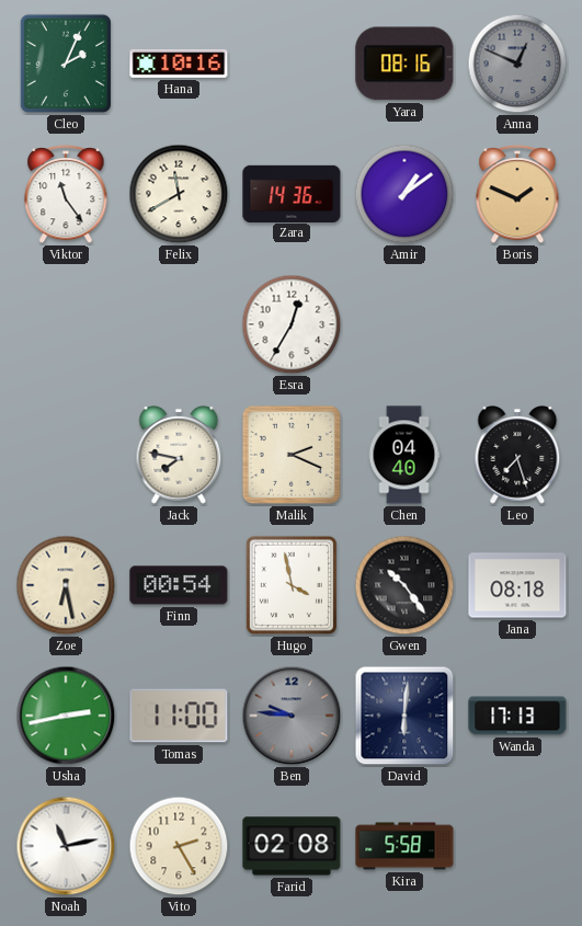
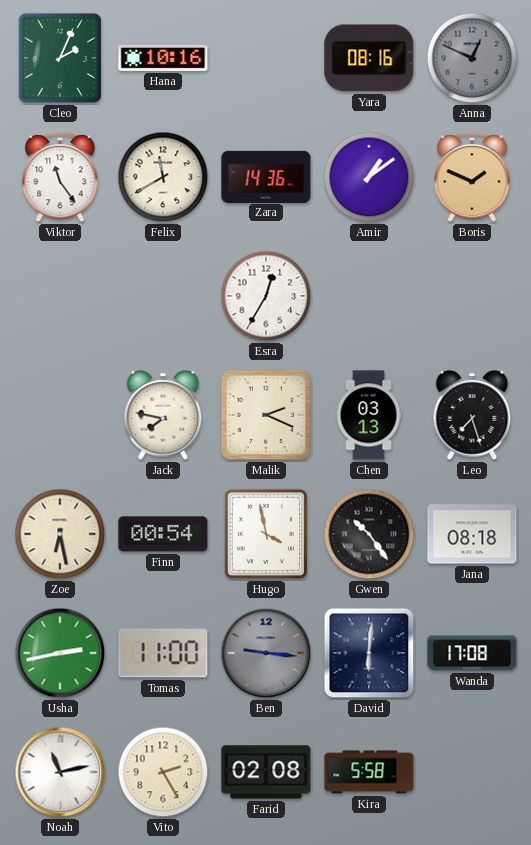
Chen: 04:40 -> 03:13 (369, 415)
Ben: 9:46 -> 9:16 (266, 653)
Wanda: 17:13 -> 17:08 (472, 653)
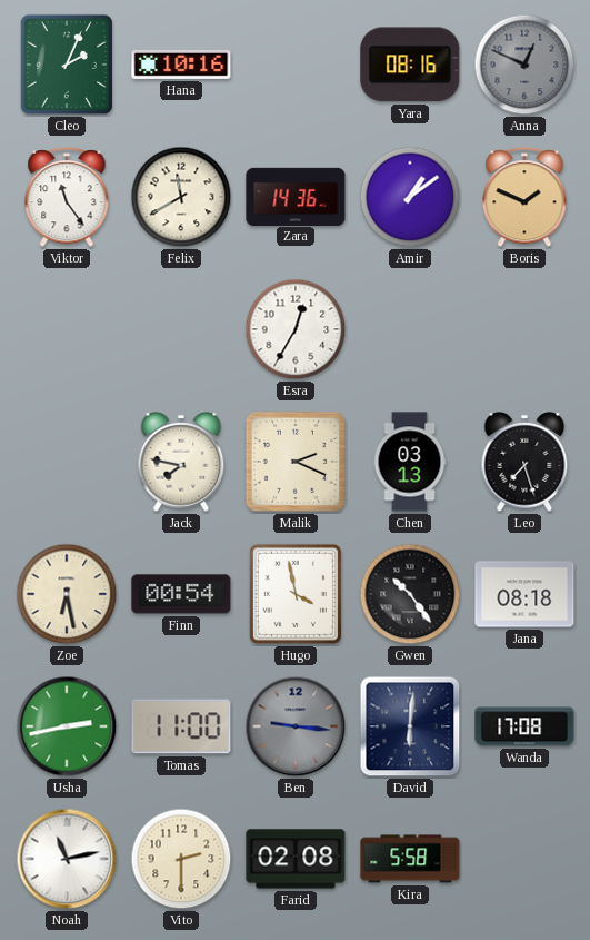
Vito: 2:25 -> 2:30 (181, 859)
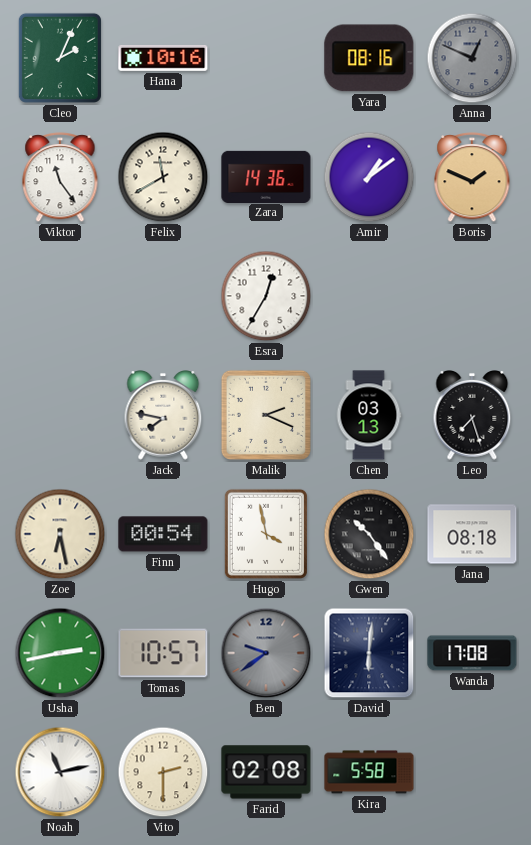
Tomas: 11:00 -> 10:57 (163, 653)
Ben: 9:16 -> 9:39 (266, 653)
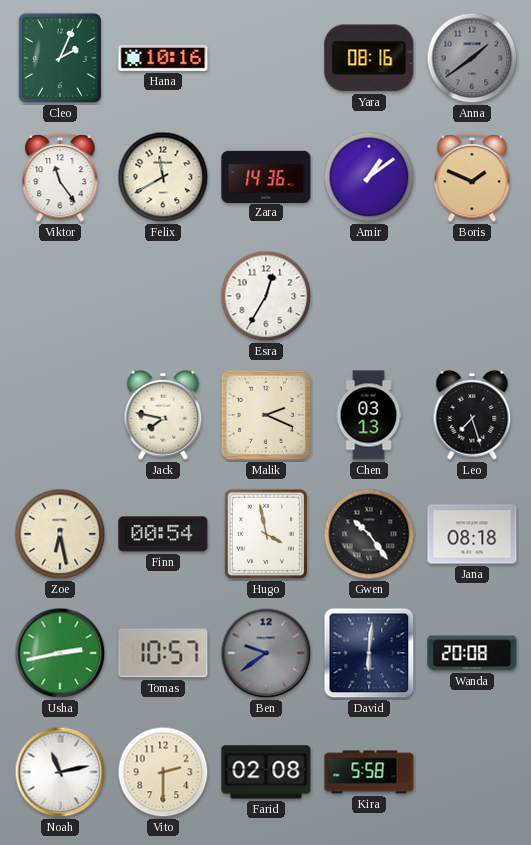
Anna: 12:49 -> 1:39 (472, 58)
Wanda: 17:08 -> 20:08 (472, 653)
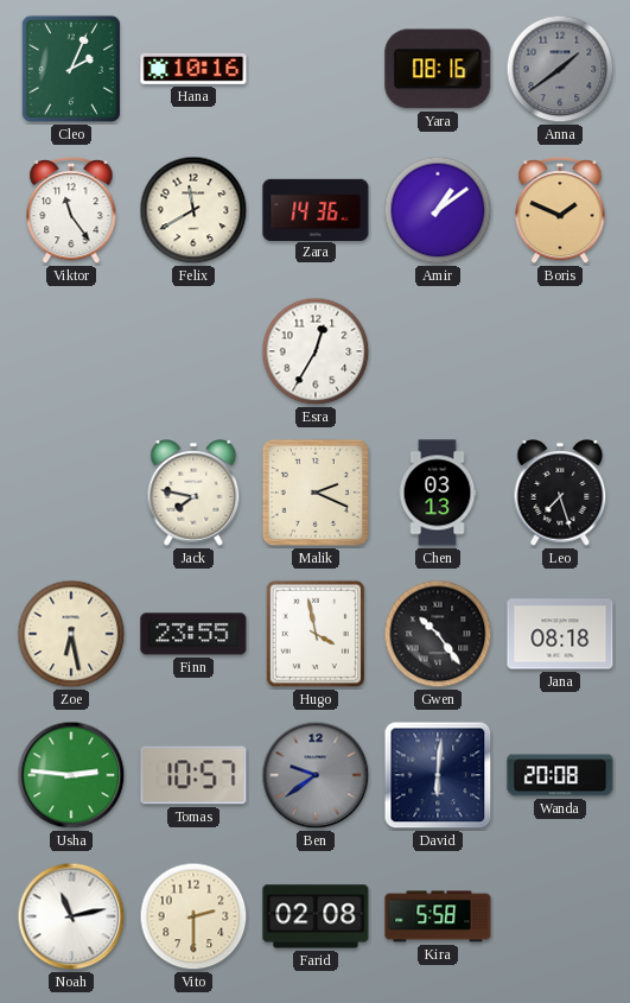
Finn: 00:54 -> 23:55 (193, 634)
Usha: 2:43 -> 2:46 (71, 775)
